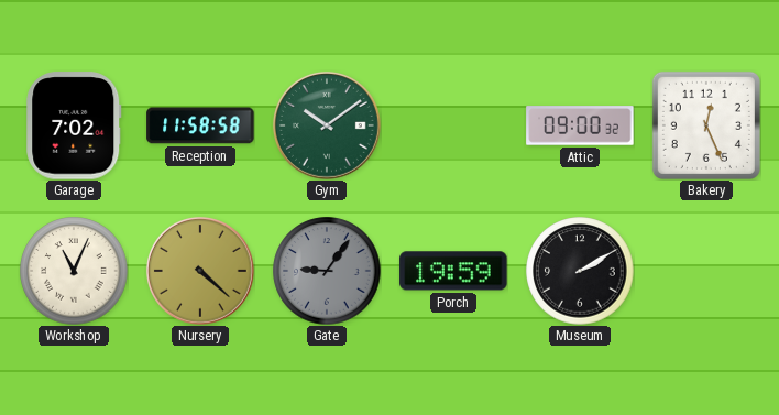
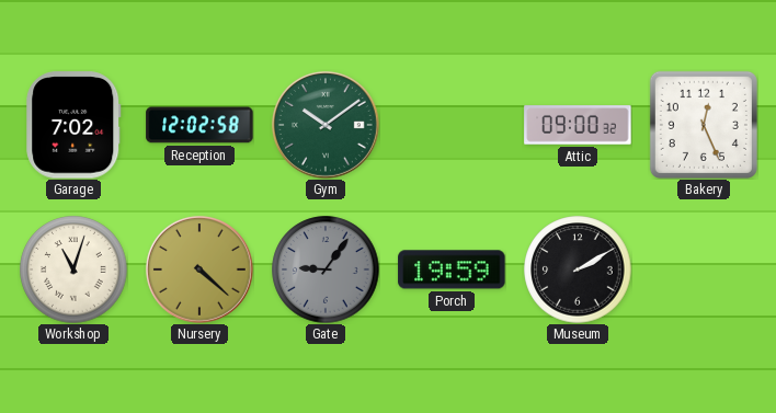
Reception: 11:58 -> 12:02 (199, 125)
Workshop: 11:04 -> 11:03 (73, 269)
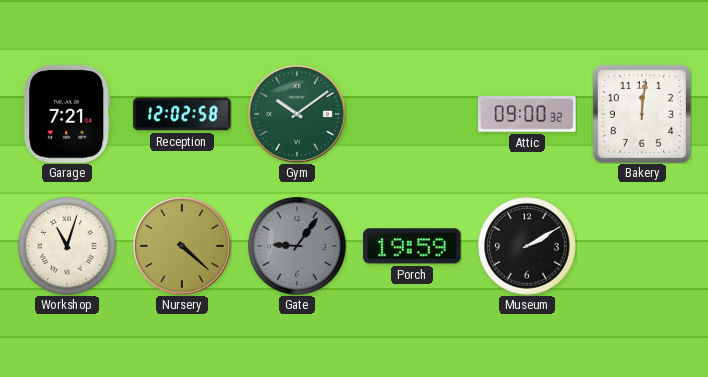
Garage: 7:02 -> 7:21 (67, 114)
Bakery: 12:26 -> 12:01 (642, 114)
